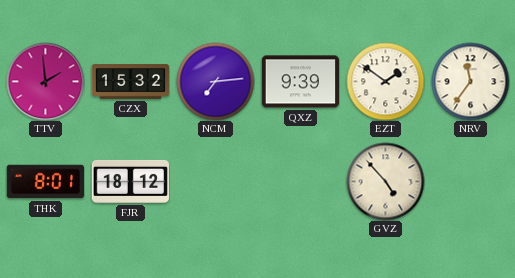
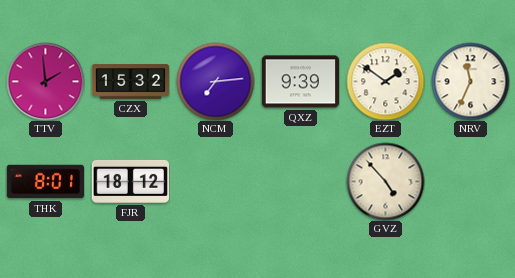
NRV: 11:36 -> 11:34 (470, 81)
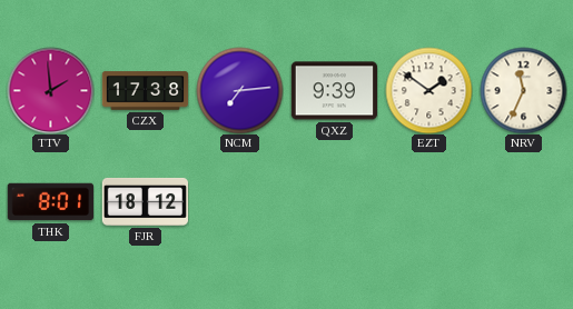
CZX: 15:32 -> 17:38 (145, 91)
GVZ: 4:53 -> none (385, 181)
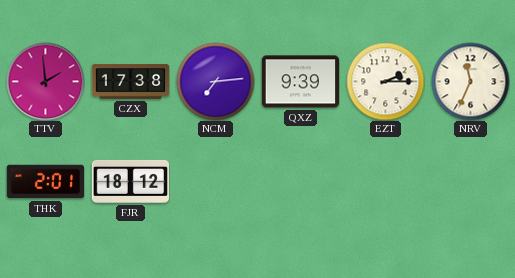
EZT: 1:51 -> 2:15 (385, 81)
THK: 8:01 -> 2:01 (45, 182)
